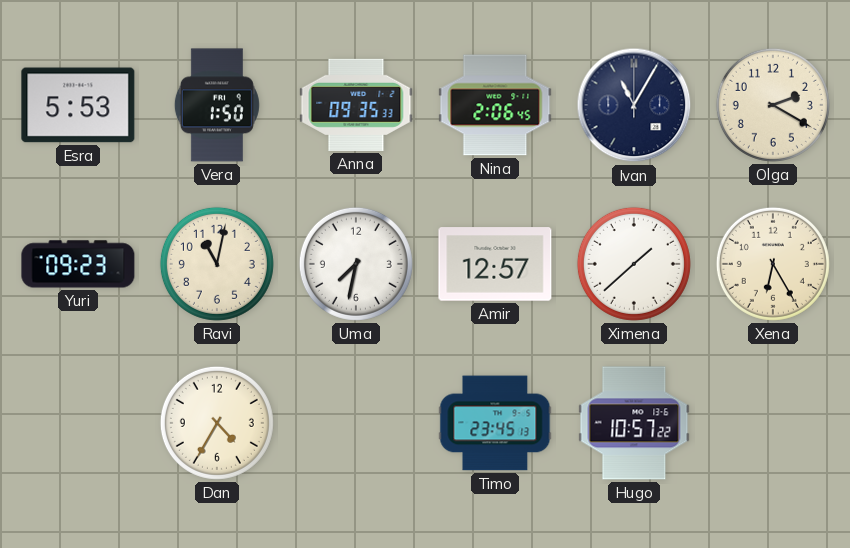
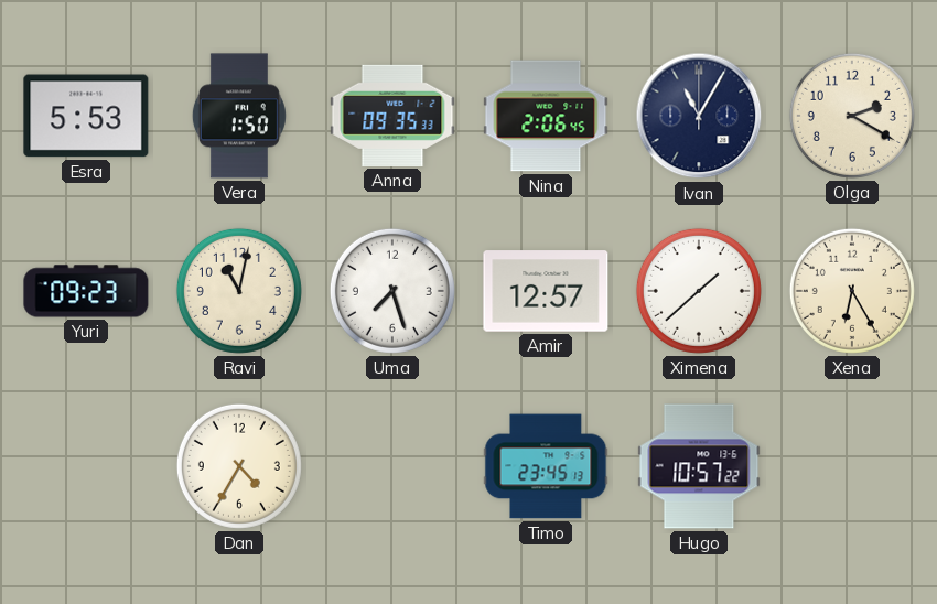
Uma: 7:32 -> 7:27 (392, 291)
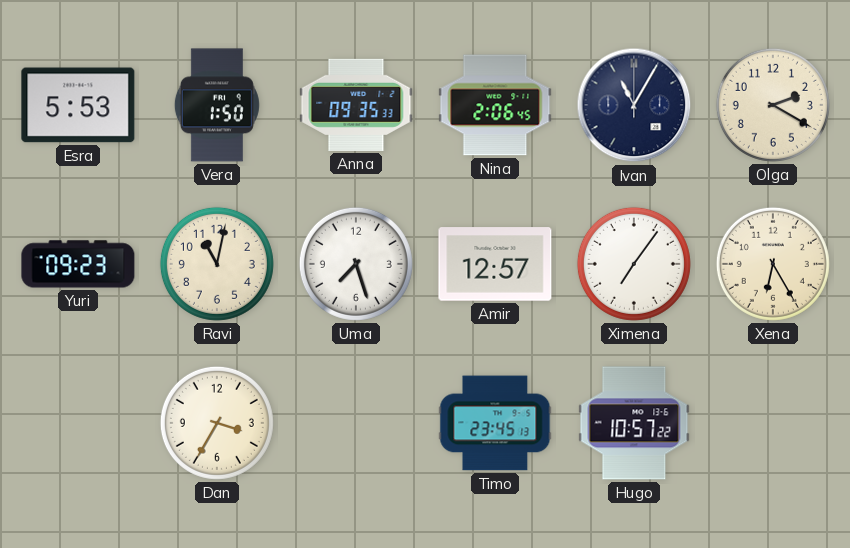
Ximena: 1:38 -> 7:06 (634, 264)
Dan: 4:35 -> 3:35 (217, 423)
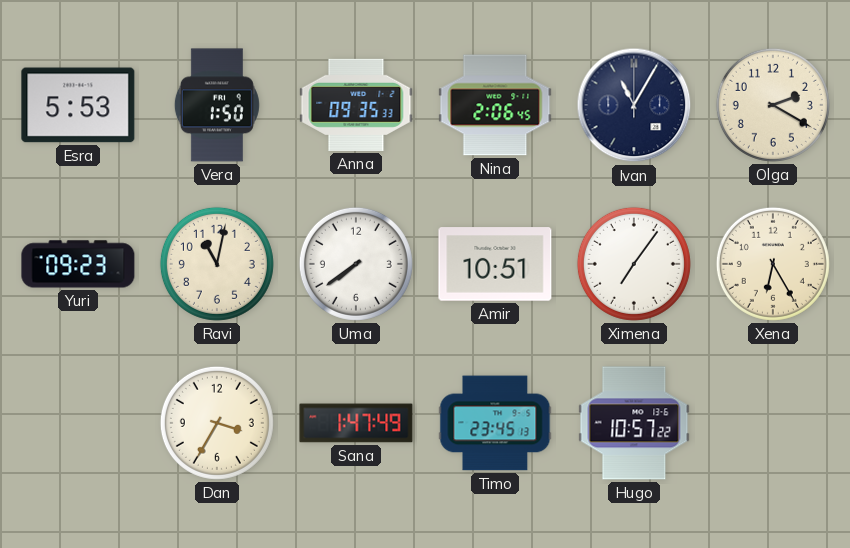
Uma: 7:27 -> 7:39 (356, 264)
Amir: 12:57 -> 10:51 (495, 264)
Sana: none -> 1:47 (356, 423)
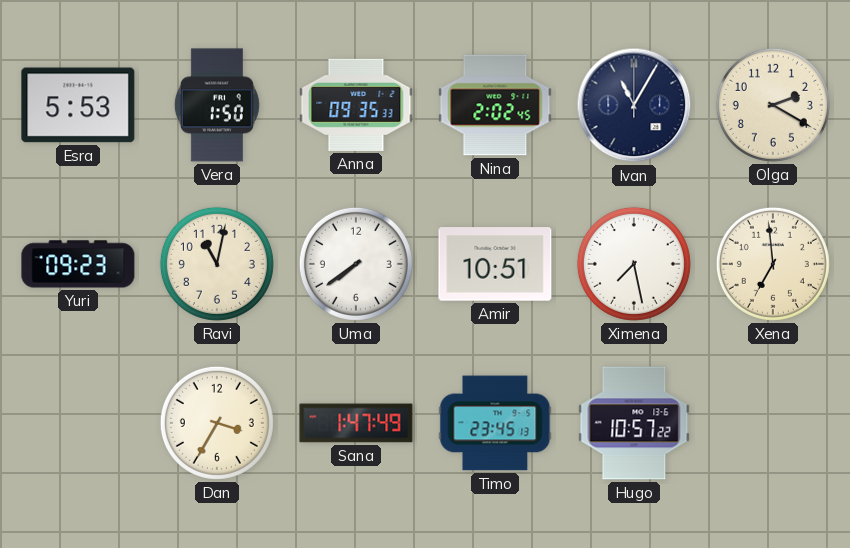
Nina: 2:06 -> 2:02 (495, 105)
Ximena: 7:06 -> 7:28 (634, 264)
Xena: 6:25 -> 6:59 (773, 264)
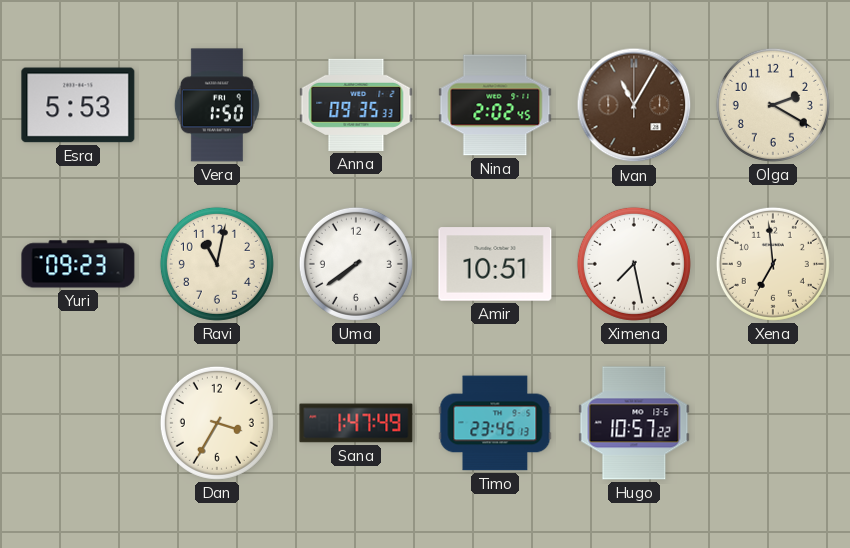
Ivan dial: navy -> brown (634, 105)
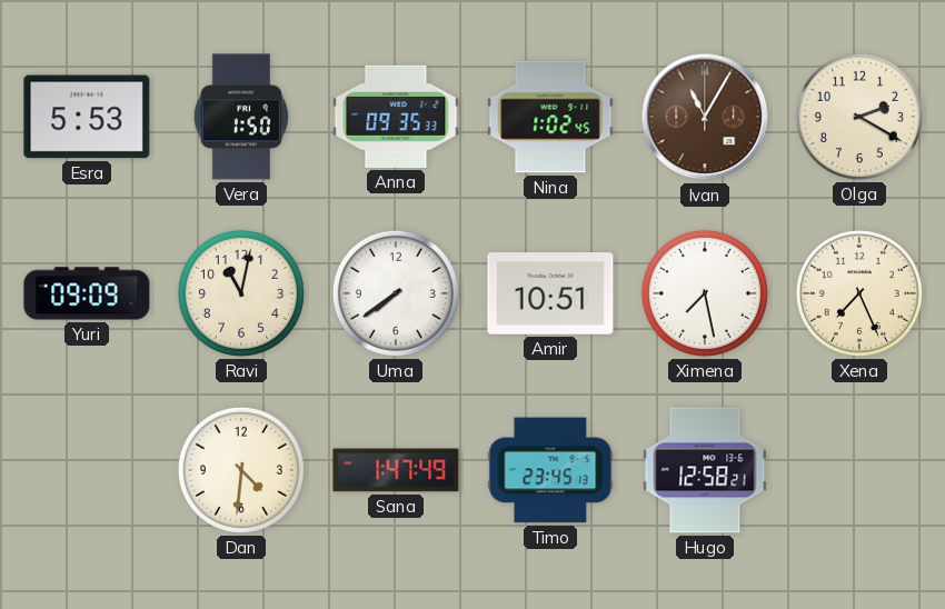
Nina: 2:02 -> 1:02 (550, 117)
Yuri: 09:23 -> 09:09 (87, 293)
Xena: 6:59 -> 7:26 (859, 293)
Dan: 3:35 -> 4:31 (241, 470)
Hugo: 10:57 -> 12:58 (705, 470)
